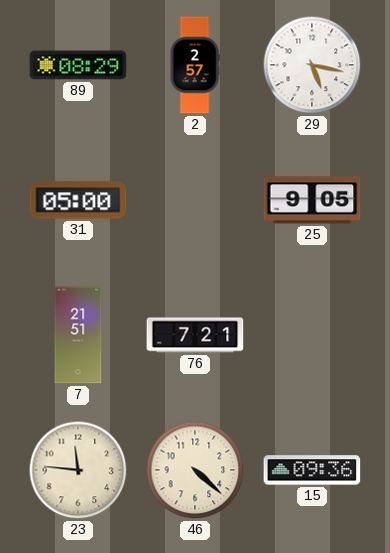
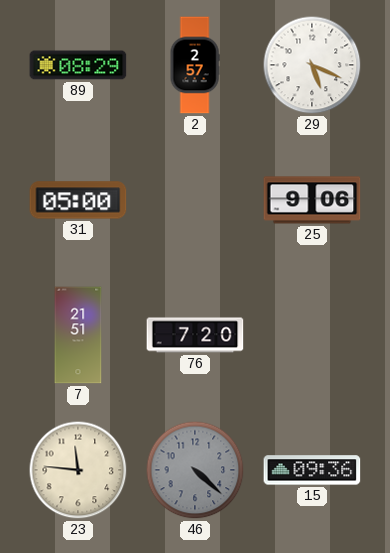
29: 5:17 -> 5:19 (312, 65)
25: 9:05 -> 9:06 (312, 200)
76: 7:21 -> 7:20 (195, 335)
46 dial: cream -> grey (195, 470)
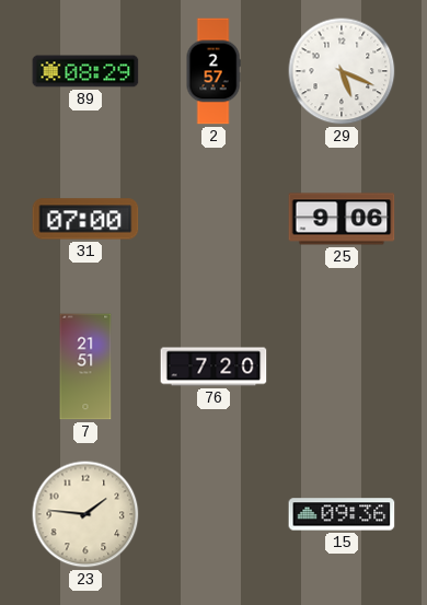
31: 05:00 -> 07:00 (85, 219)
23: 11:46 -> 1:46 (85, 514)
46: 4:22 -> none (195, 470)
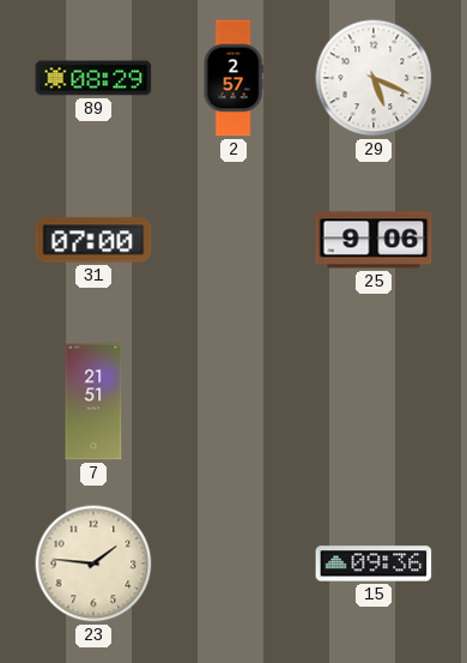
76: 7:20 -> none (214, 367)
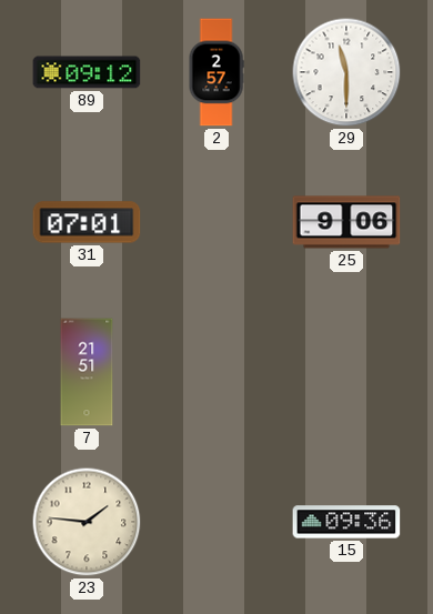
89: 08:29 -> 09:12 (87, 72)
29: 5:19 -> 11:30 (346, 72)
31: 07:00 -> 07:01 (87, 222)
